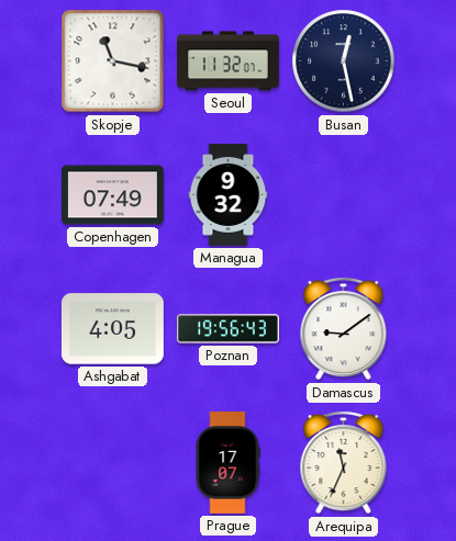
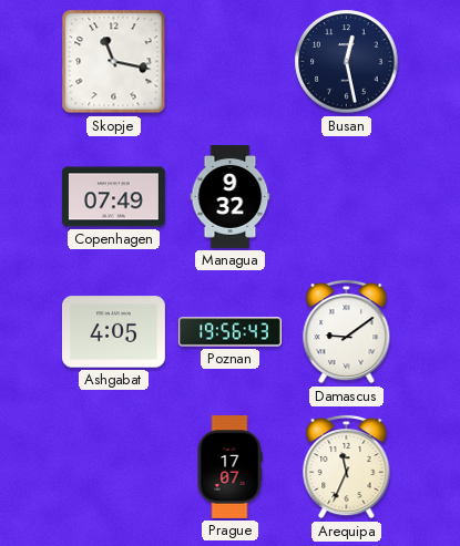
Seoul: 11:32 -> none (229, 61)
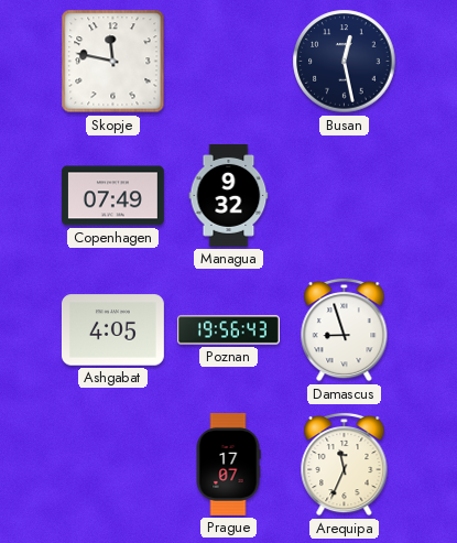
Skopje: 11:17 -> 11:47 (113, 62)
Damascus: 9:09 -> 8:57 (345, 329)
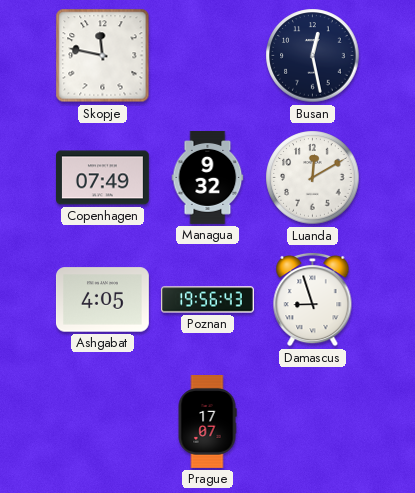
Luanda: none -> 12:10 (313, 178)
Arequipa: 11:34 -> none (345, 464)
